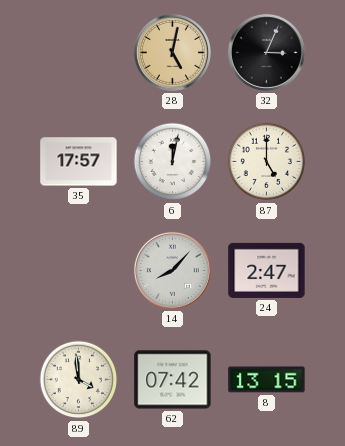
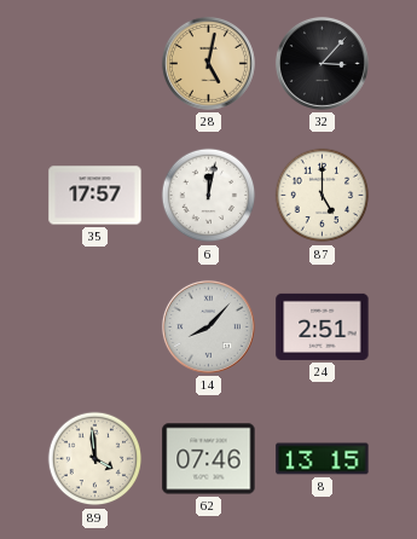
32: 3:04 -> 3:07 (322, 63)
24: 2:47 -> 2:51 (323, 326)
62: 07:42 -> 07:46 (209, 459)
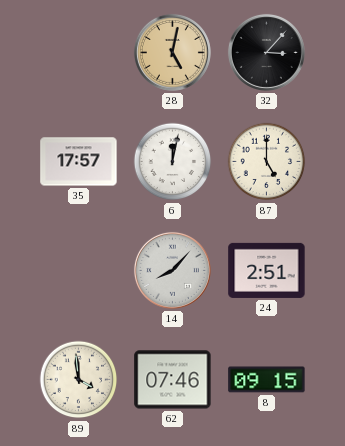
8: 13:15 -> 09:15 (267, 380)
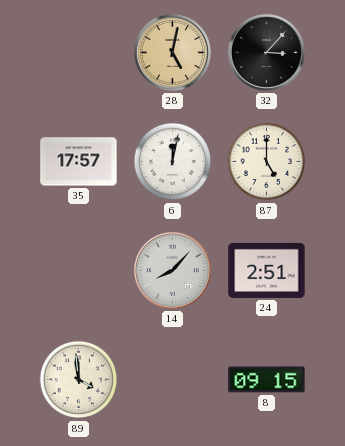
62: 07:46 -> none (173, 380)
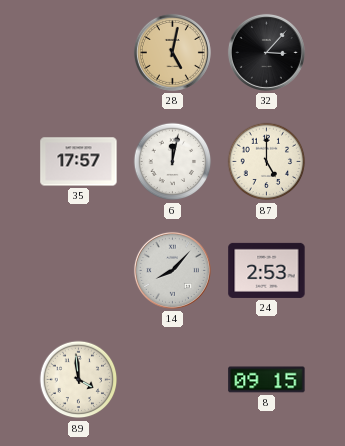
24: 2:51 -> 2:53 (267, 270)
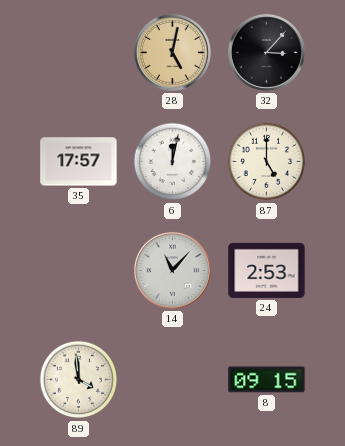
14: 8:07 -> 11:07 (172, 270)
